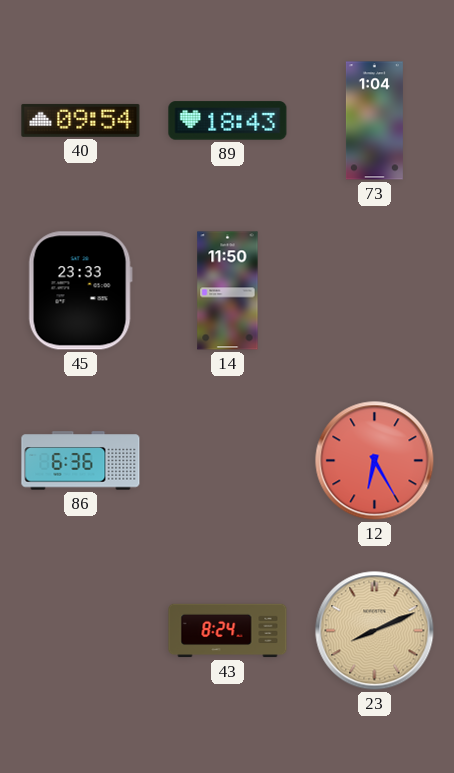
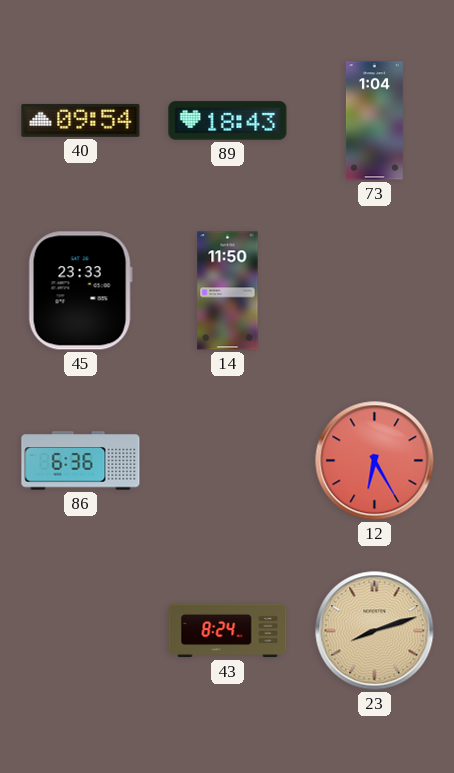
23: 8:11 -> 8:12 (375, 631)
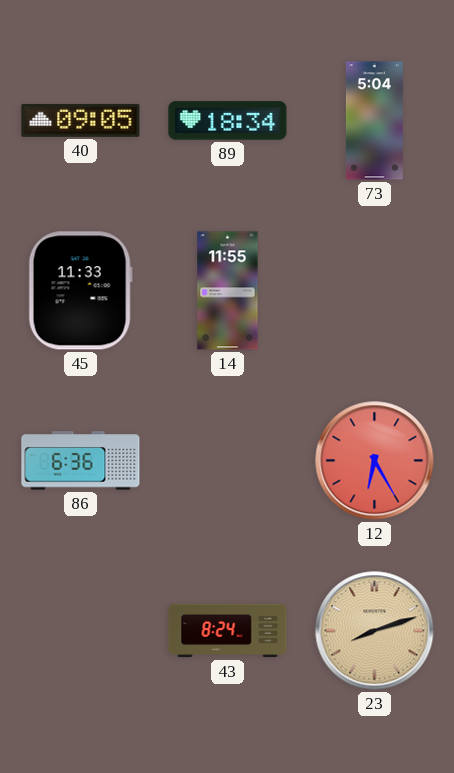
40: 09:54 -> 09:05 (81, 120)
89: 18:43 -> 18:34 (228, 121)
73: 1:04 -> 5:04 (374, 121)
45: 23:33 -> 11:33 (80, 291)
14: 11:50 -> 11:55 (228, 291)
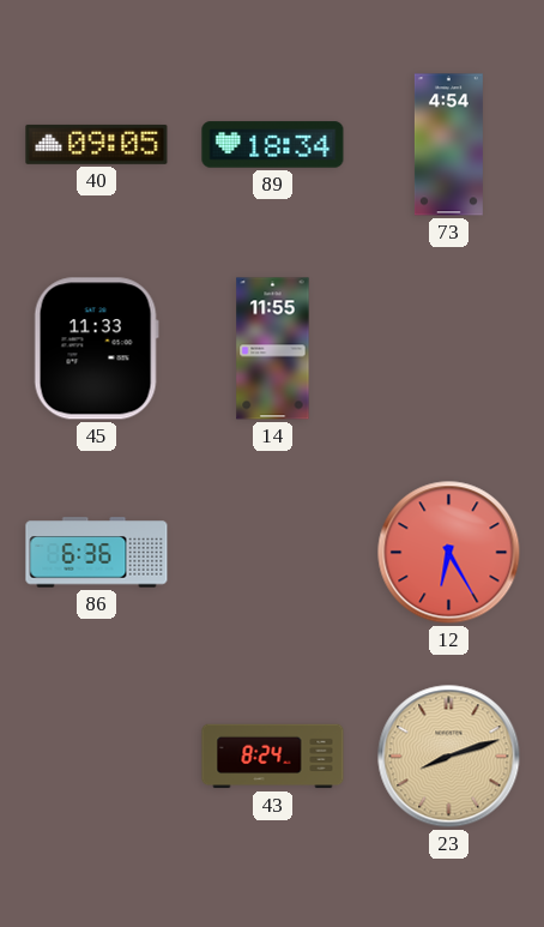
73: 5:04 -> 4:54 (448, 145)
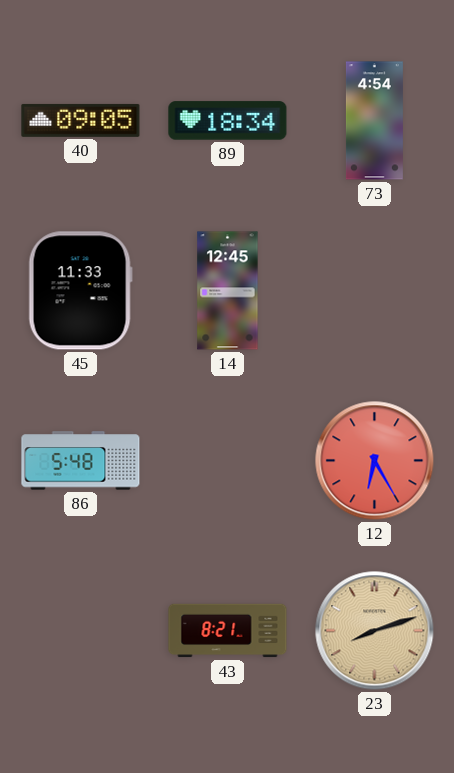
14: 11:55 -> 12:45 (228, 291)
86: 6:36 -> 5:48 (81, 461)
43: 8:24 -> 8:21 (228, 631)
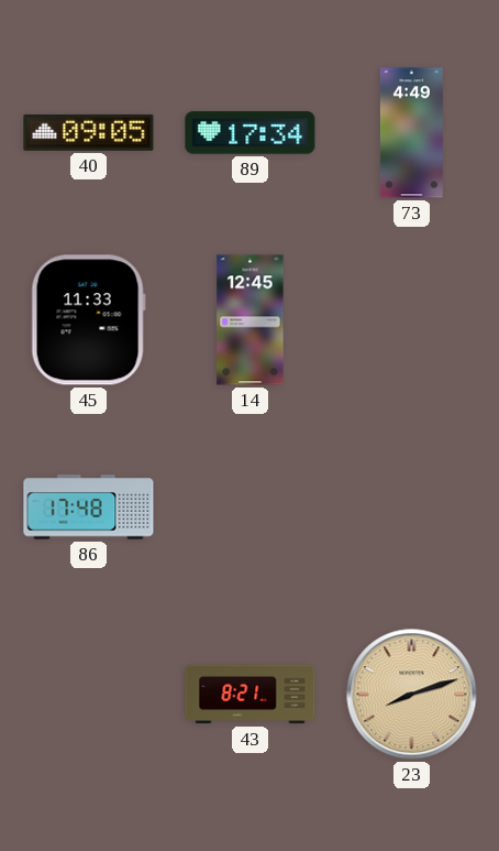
89: 18:34 -> 17:34 (251, 133)
73: 4:54 -> 4:49 (411, 133)
86: 5:48 -> 17:48 (89, 508)
12: 6:25 -> none (375, 461)
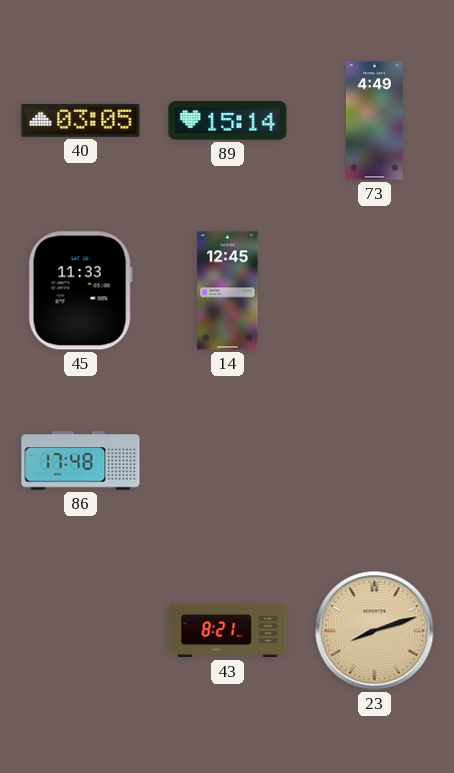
40: 09:05 -> 03:05 (81, 120)
89: 17:34 -> 15:14 (228, 121)
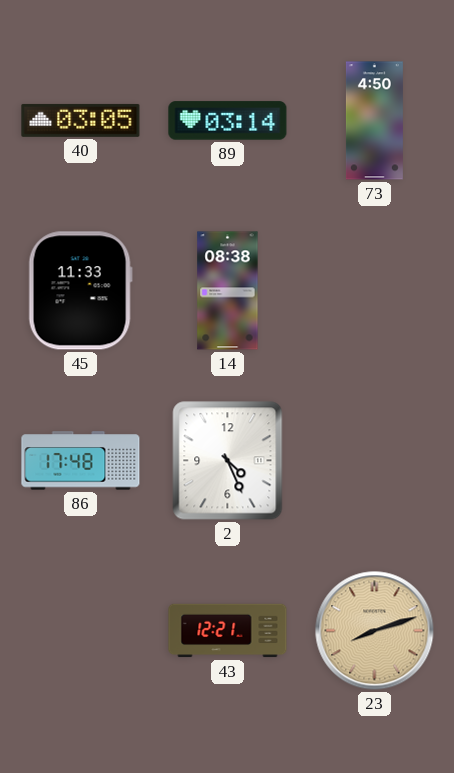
89: 15:14 -> 03:14 (228, 121)
73: 4:49 -> 4:50 (374, 121)
14: 12:45 -> 08:38 (228, 291)
2: none -> 4:26 (228, 461)
43: 8:21 -> 12:21 (228, 631)
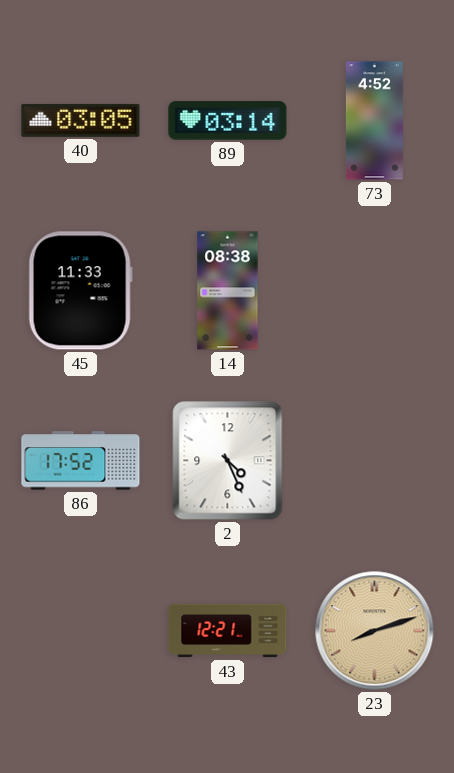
73: 4:50 -> 4:52 (374, 121)
86: 17:48 -> 17:52 (81, 461)
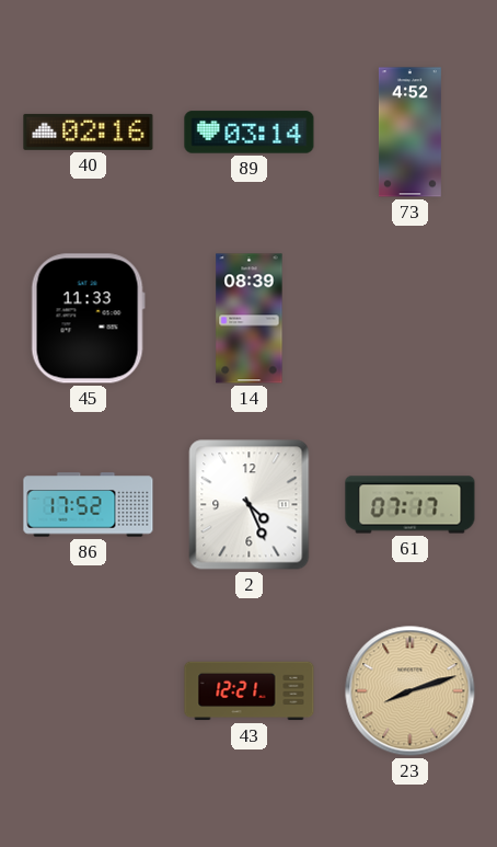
40: 03:05 -> 02:16 (89, 131)
14: 08:38 -> 08:39 (250, 319)
61: none -> 07:17 (411, 505)
